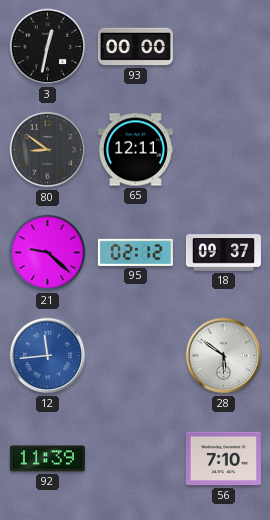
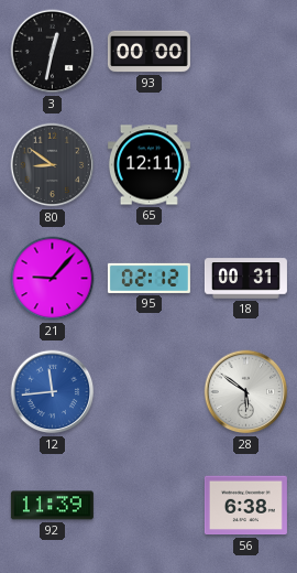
21: 9:22 -> 9:07 (53, 279)
18: 09:37 -> 00:31 (245, 279)
56: 7:10 -> 6:38 (245, 506)
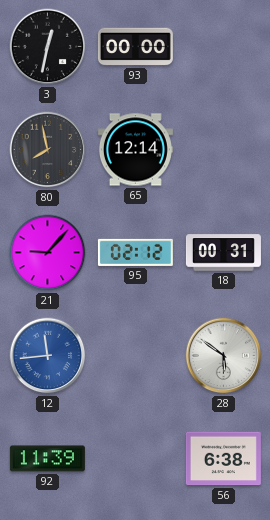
80: 8:51 -> 7:58 (48, 150)
65: 12:11 -> 12:14 (135, 150)
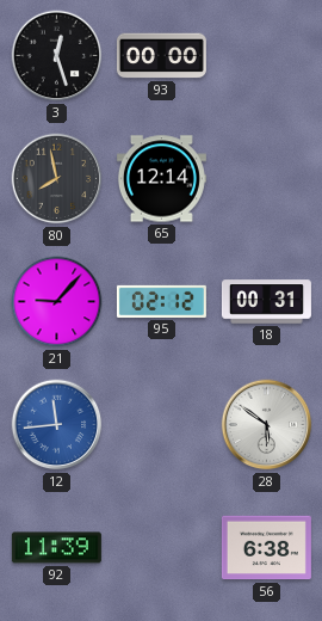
3: 12:32 -> 12:27 (57, 56)
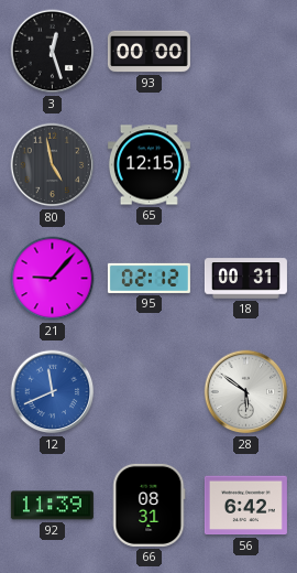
80: 7:58 -> 4:58 (53, 165)
65: 12:14 -> 12:15 (148, 165)
12: 11:44 -> 11:41 (53, 392)
66: none -> 08:31 (148, 505)
56: 6:38 -> 6:42 (245, 506)
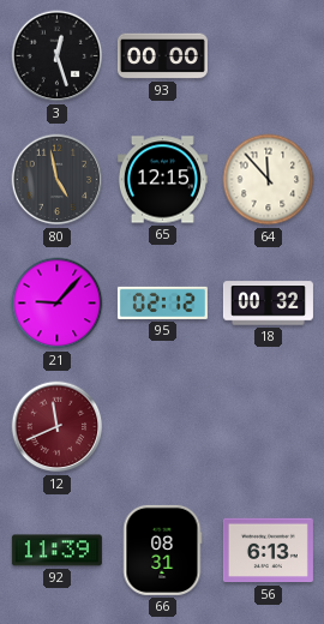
64: none -> 11:53 (269, 180)
18: 00:31 -> 00:32 (268, 304)
12 dial: blue -> burgundy (58, 427)
28: 5:51 -> none (246, 392)
56: 6:42 -> 6:13 (268, 551)
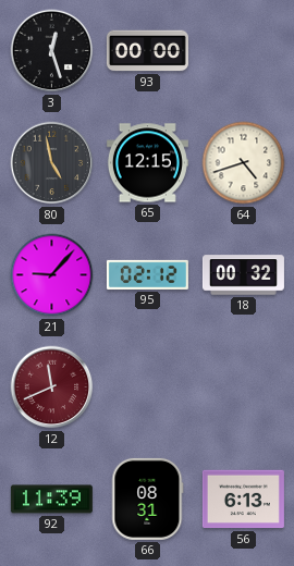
64: 11:53 -> 4:42 (244, 163)
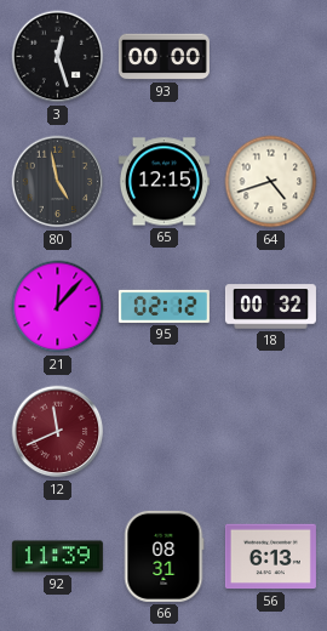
21: 9:07 -> 12:07 (58, 307)
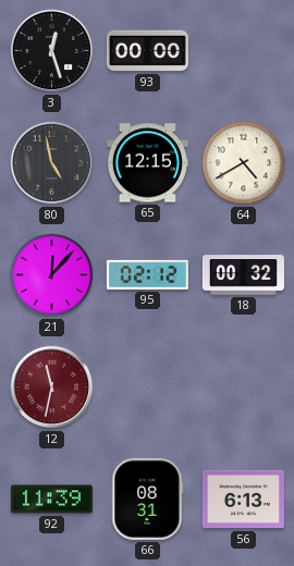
64: 4:42 -> 4:40 (244, 163)
12: 11:41 -> 11:32 (52, 387)
